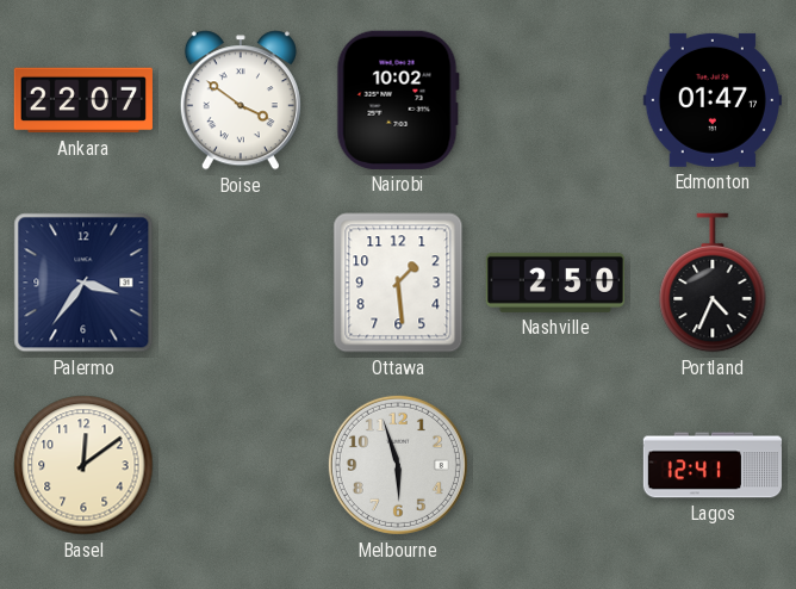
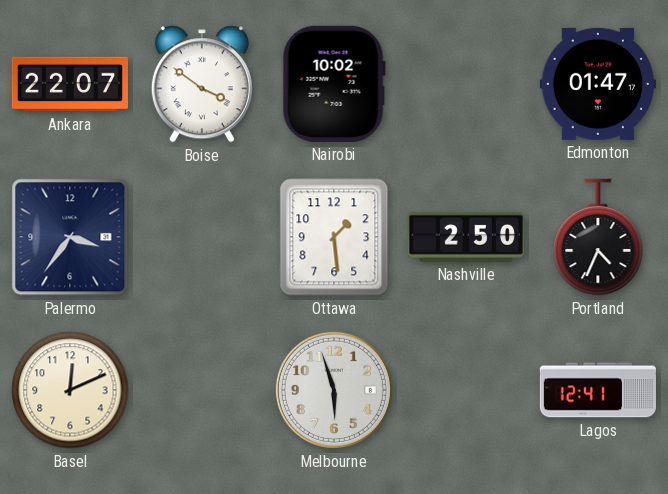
Basel: 12:09 -> 12:11 (70, 390)
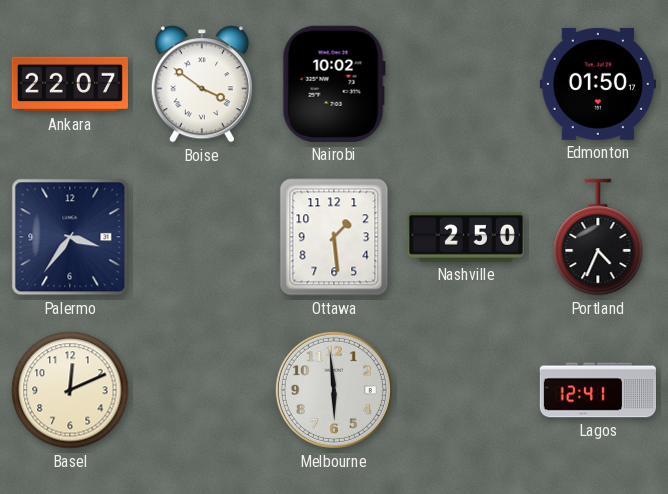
Edmonton: 01:47 -> 01:50 (598, 84)
Melbourne: 5:57 -> 5:59 (334, 390)
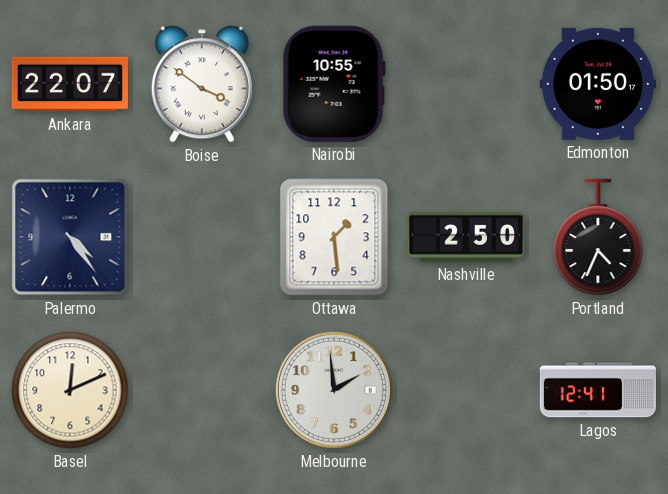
Nairobi: 10:02 -> 10:55 (334, 84)
Palermo: 3:36 -> 4:24 (70, 237)
Melbourne: 5:59 -> 1:59 (334, 390)
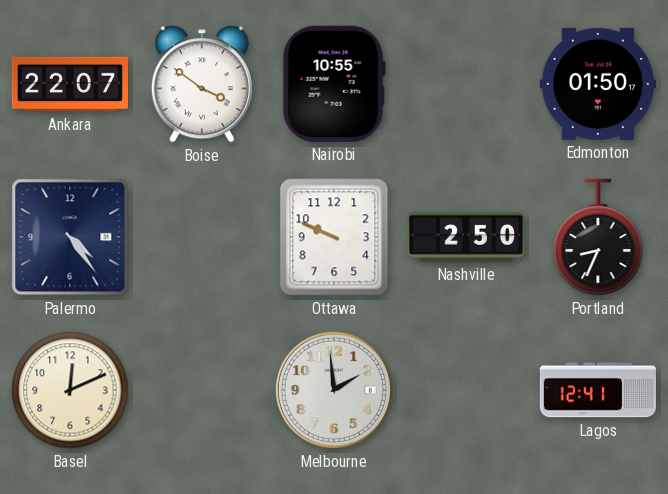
Ottawa: 1:29 -> 9:49 (334, 237)
Portland: 4:34 -> 8:34 (598, 237)
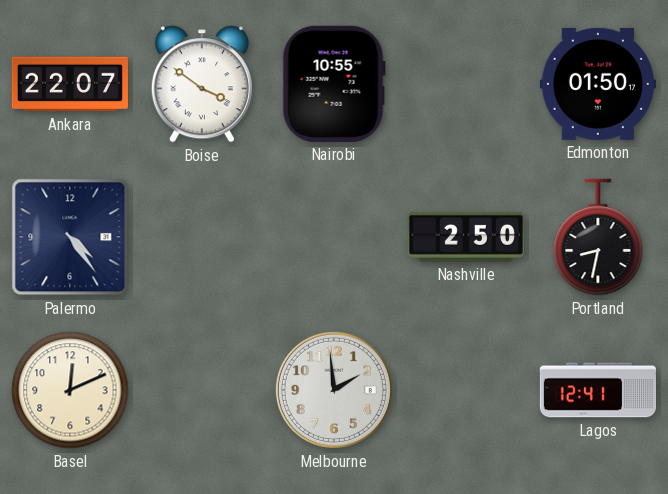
Ottawa: 9:49 -> none (334, 237)
Portland: 8:34 -> 8:32 (598, 237)
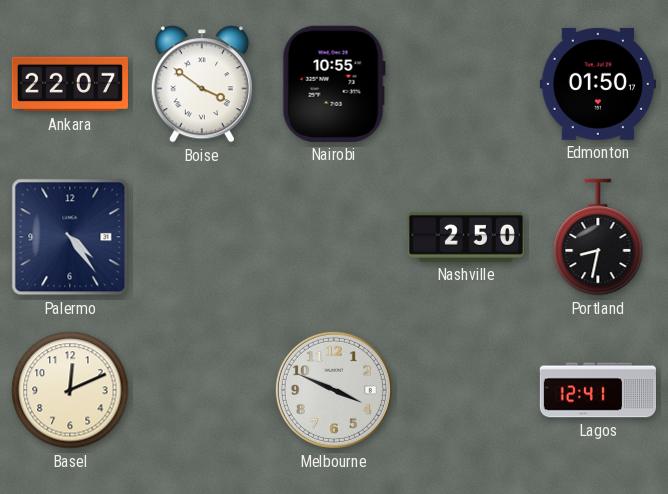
Melbourne: 1:59 -> 3:49 (334, 390)
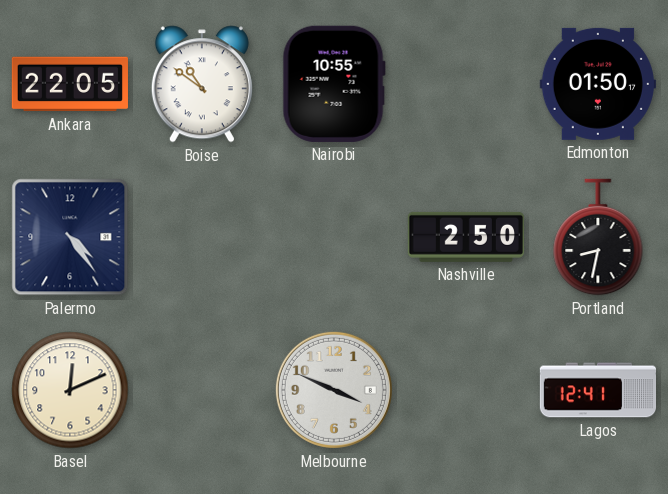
Ankara: 22:07 -> 22:05 (70, 84)
Boise: 3:51 -> 10:51 (202, 84)
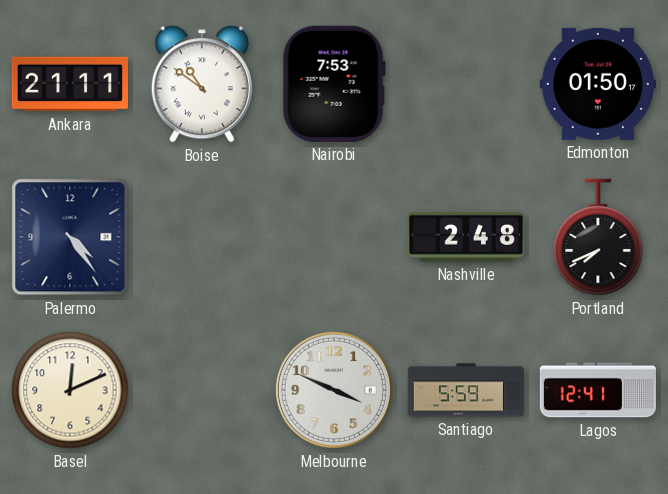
Ankara: 22:05 -> 21:11 (70, 84)
Nairobi: 10:55 -> 7:53 (334, 84)
Nashville: 2:50 -> 2:48 (466, 237)
Portland: 8:32 -> 7:41 (598, 237)
Santiago: none -> 5:59 (466, 390)
